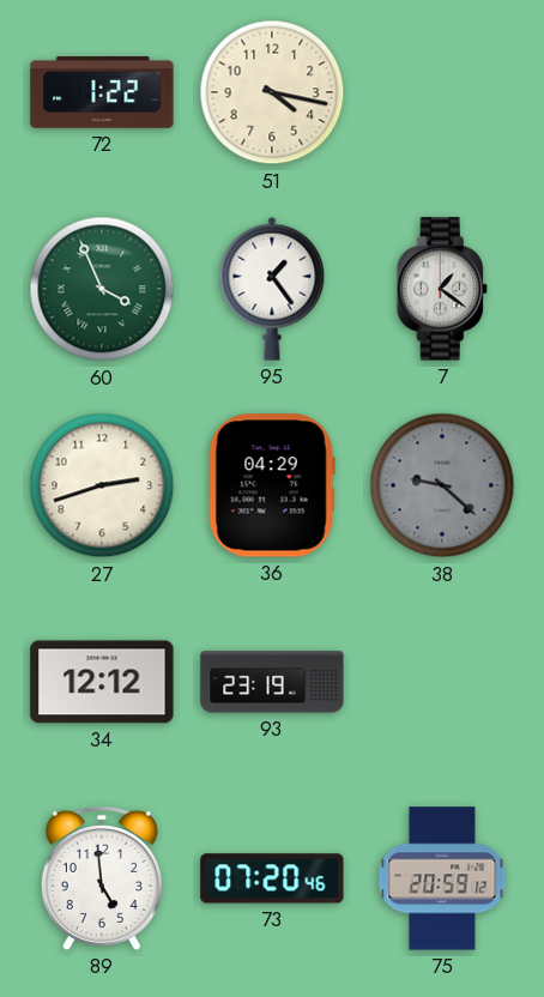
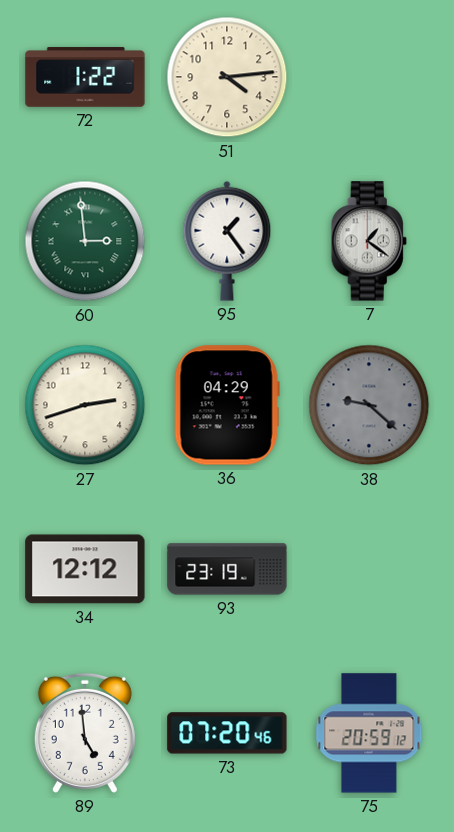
51: 4:17 -> 4:14 (227, 77)
60: 3:56 -> 2:59 (85, 241)
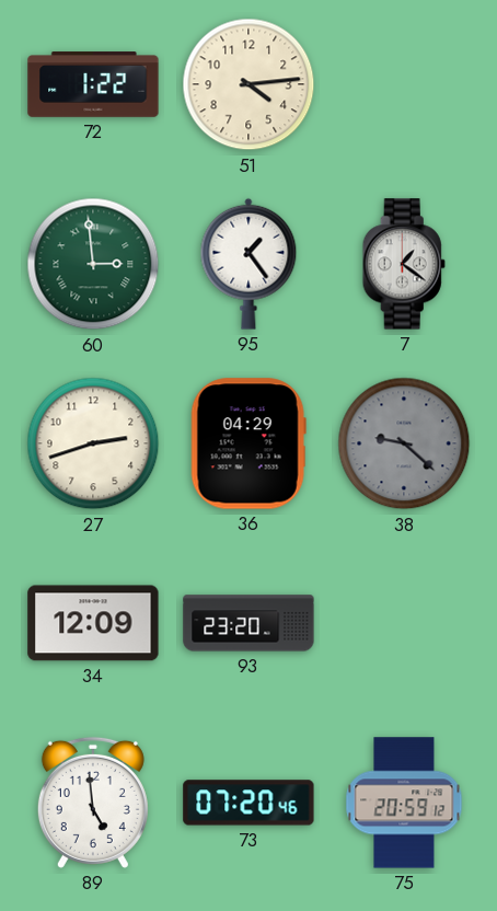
34: 12:12 -> 12:09 (93, 623)
93: 23:19 -> 23:20 (248, 623)
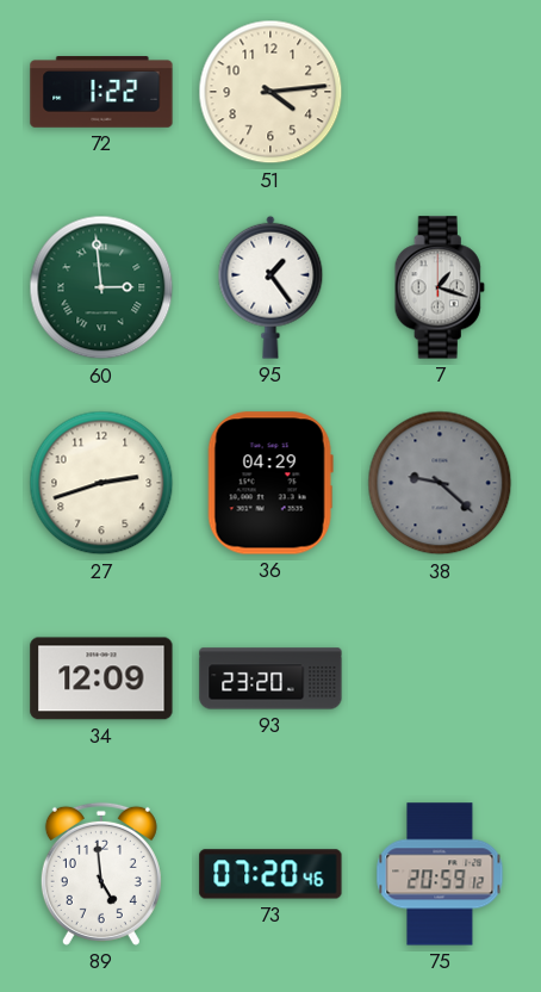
7: 1:21 -> 1:18 (440, 287)
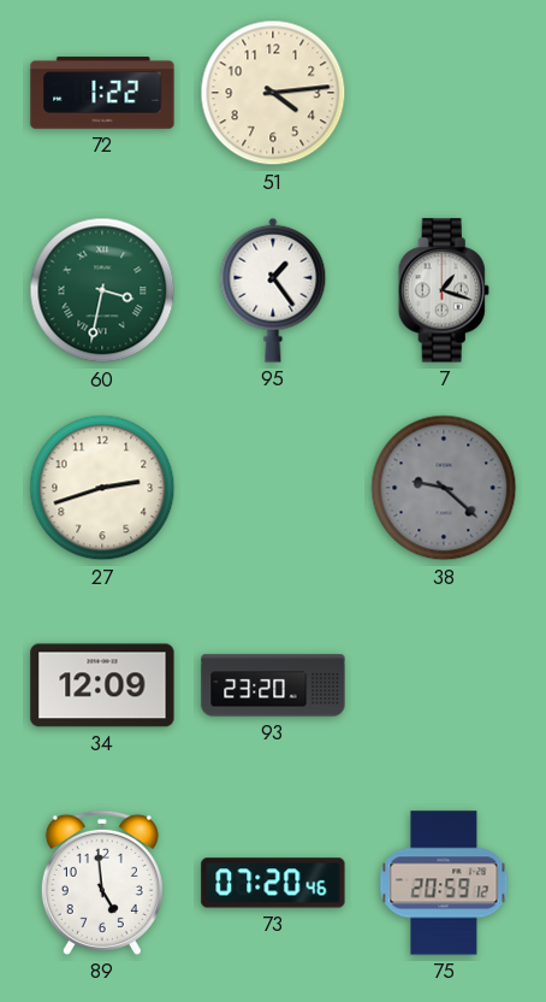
60: 2:59 -> 3:32 (102, 290)
36: 04:29 -> none (270, 483)
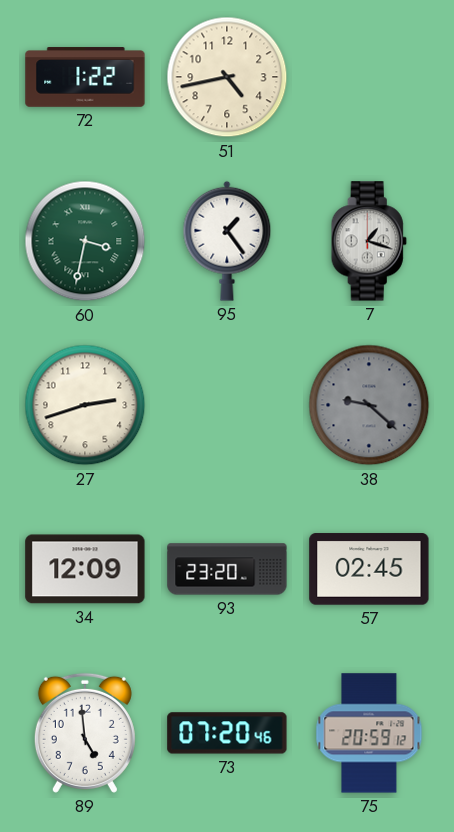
51: 4:14 -> 4:43 (227, 77)
57: none -> 02:45 (369, 569)
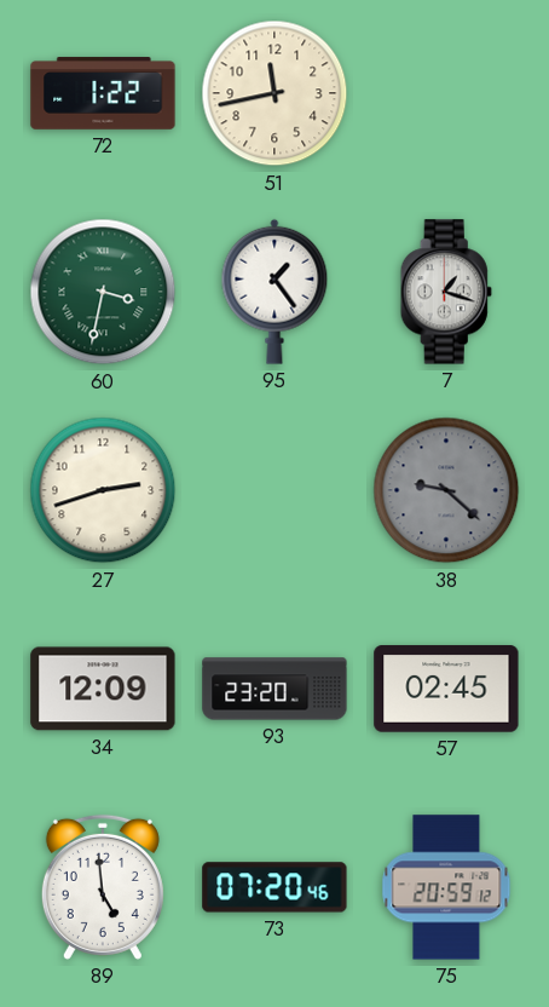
51: 4:43 -> 11:43 (274, 93)
